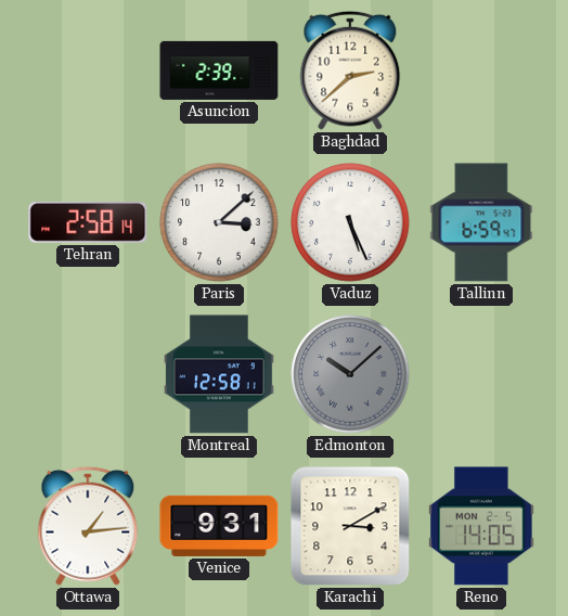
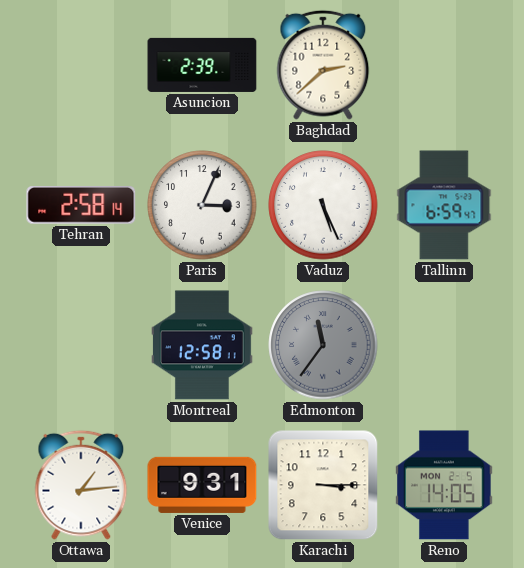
Paris: 3:08 -> 3:04 (202, 205)
Edmonton: 10:08 -> 11:36 (323, 345)
Karachi: 3:10 -> 3:15 (323, 485)
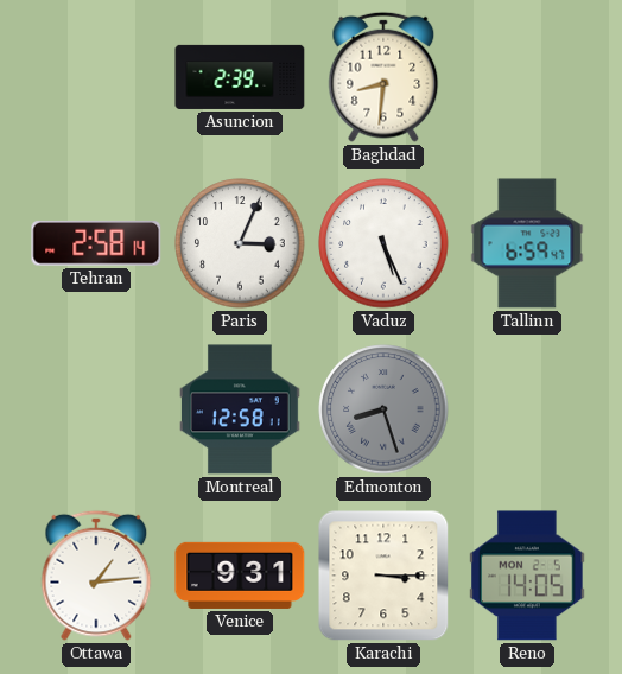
Baghdad: 2:38 -> 8:31 (383, 77)
Edmonton: 11:36 -> 8:27 (383, 409)
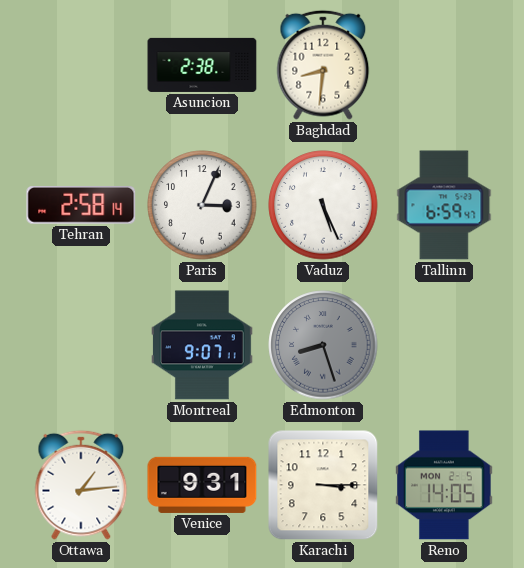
Asuncion: 2:39 -> 2:38 (202, 65)
Montreal: 12:58 -> 9:07 (203, 345)
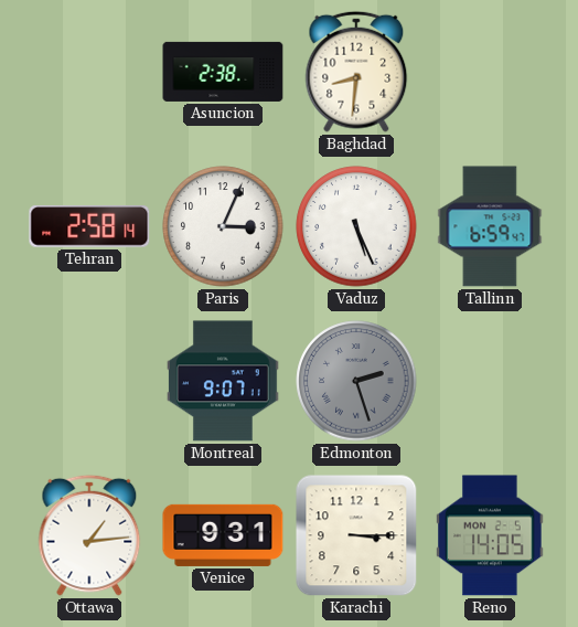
Edmonton: 8:27 -> 2:27 (356, 381)
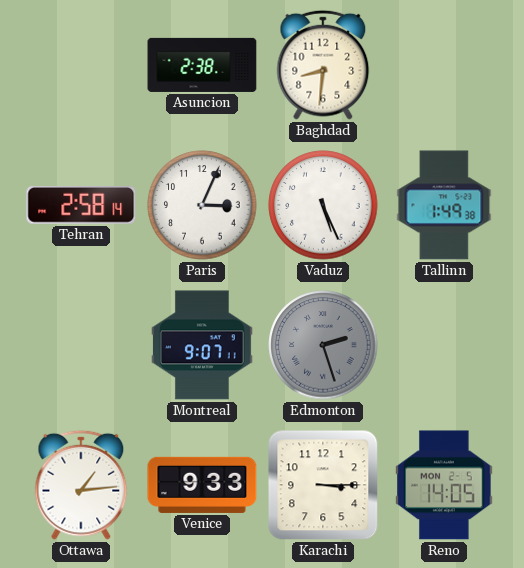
Tallinn: 6:59 -> 1:49 (444, 205)
Venice: 9:31 -> 9:33 (202, 485)
